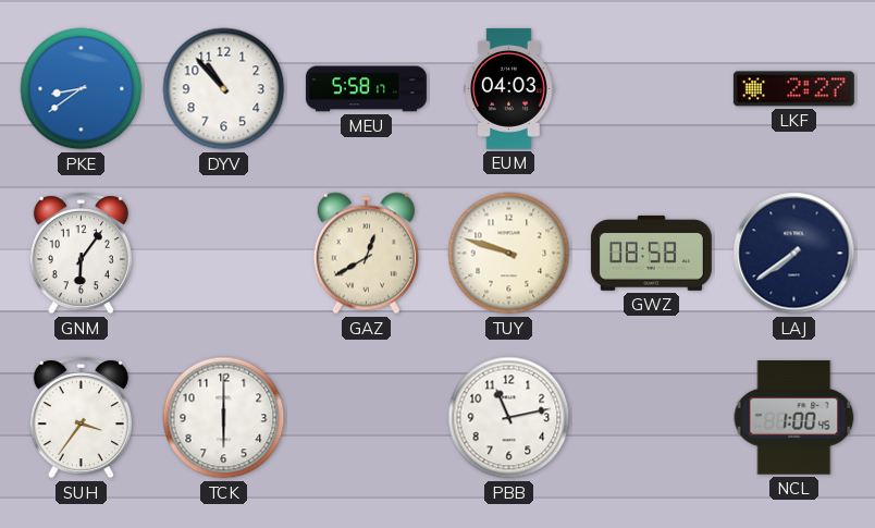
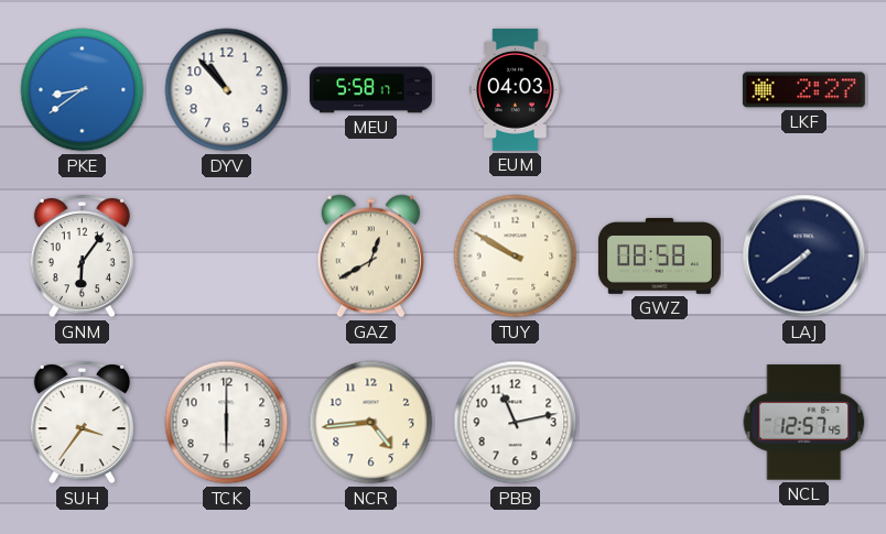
TUY: 9:48 -> 9:50 (516, 257)
NCR: none -> 4:44 (371, 423)
NCL: 1:00 -> 12:57 (804, 423)
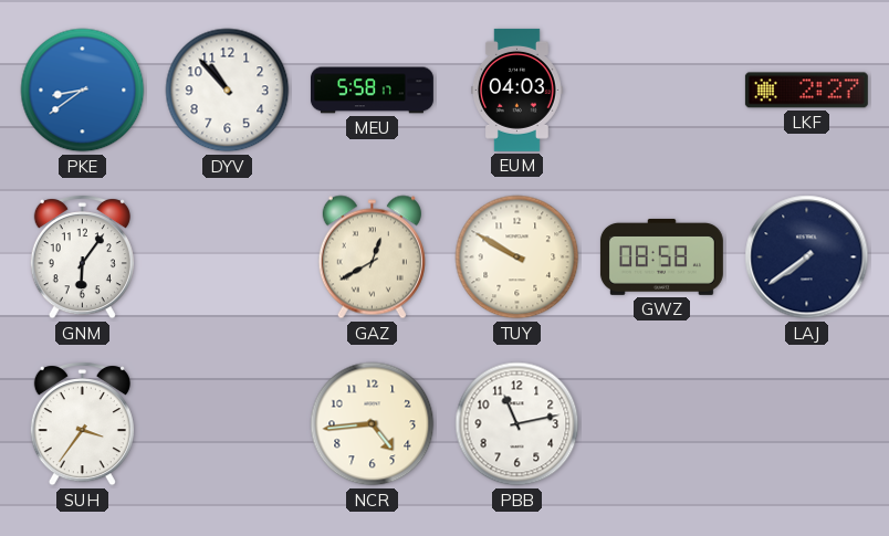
TCK: 6:00 -> none (227, 423)
NCL: 12:57 -> none (804, 423)
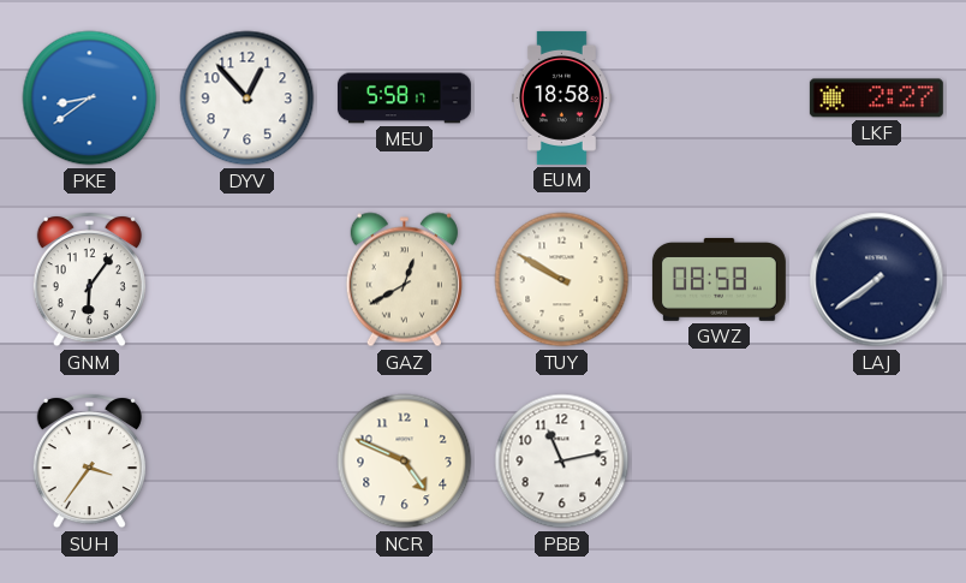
DYV: 10:53 -> 12:53 (248, 99)
EUM: 04:03 -> 18:58 (562, 97)
NCR: 4:44 -> 4:49 (405, 462)
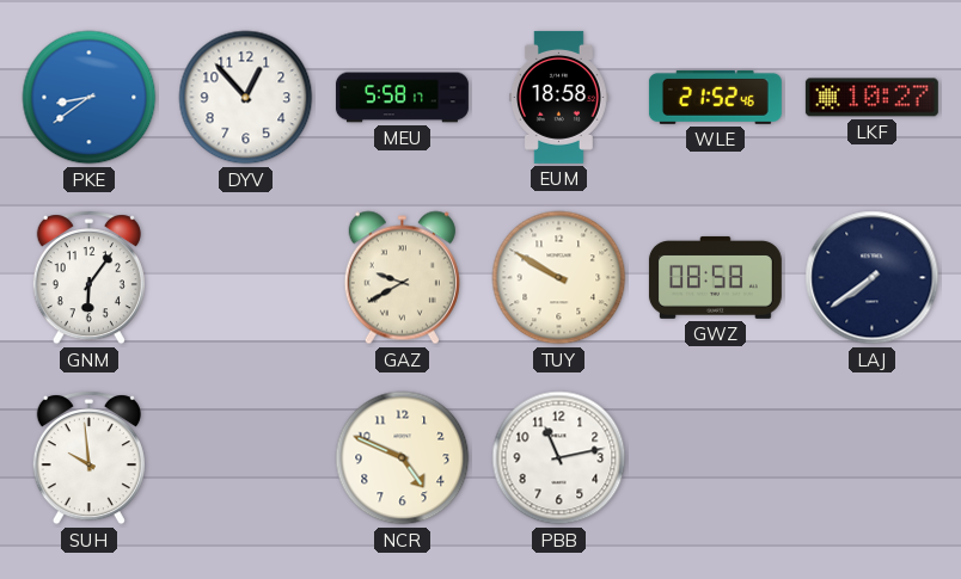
WLE: none -> 21:52 (715, 97)
LKF: 2:27 -> 10:27 (871, 98)
GAZ: 12:40 -> 9:40 (402, 278)
SUH: 3:36 -> 9:59 (88, 458)
